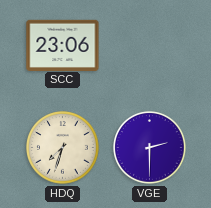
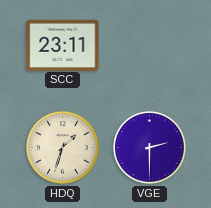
SCC: 23:06 -> 23:11 (63, 45)
HDQ: 7:33 -> 1:33 (63, 148)
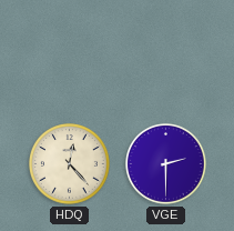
SCC: 23:11 -> none (63, 45)
HDQ: 1:33 -> 12:23 (70, 164)
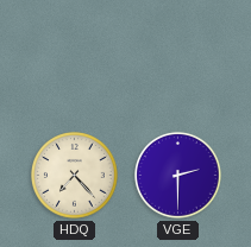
HDQ: 12:23 -> 7:23 (75, 176)
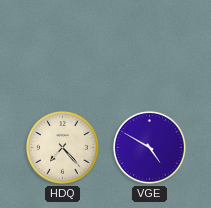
VGE: 2:30 -> 4:50 (150, 148)
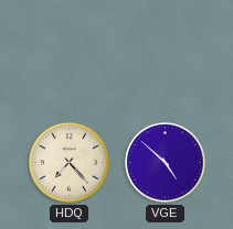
VGE: 4:50 -> 4:52 (166, 163)
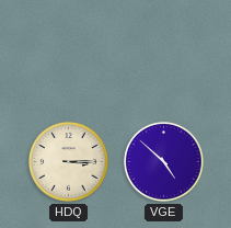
HDQ: 7:23 -> 3:15 (69, 162)
